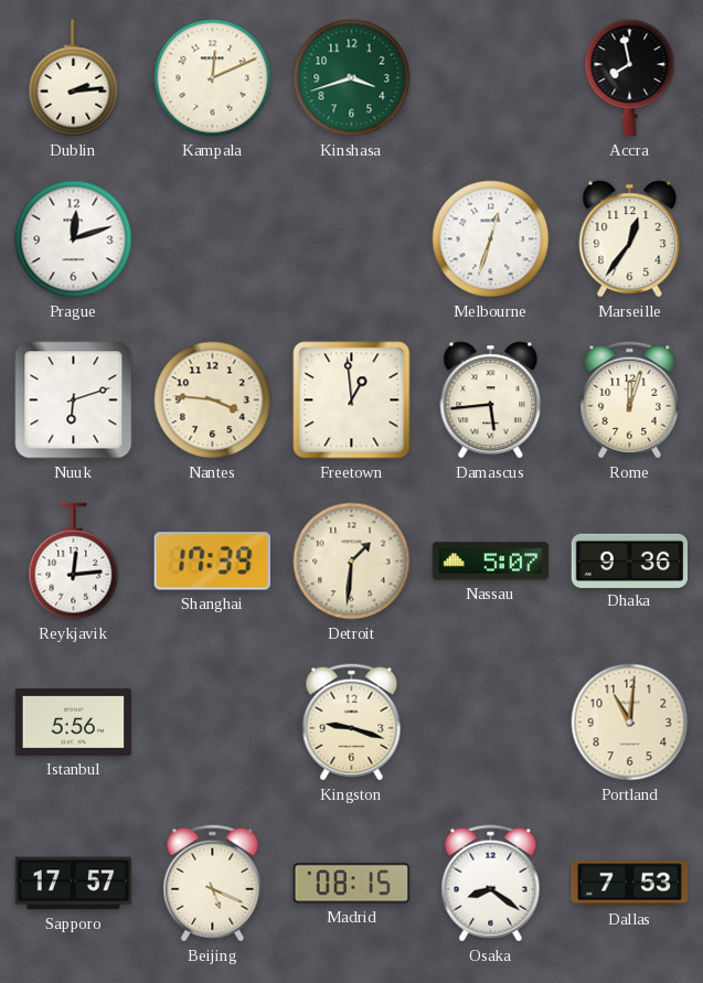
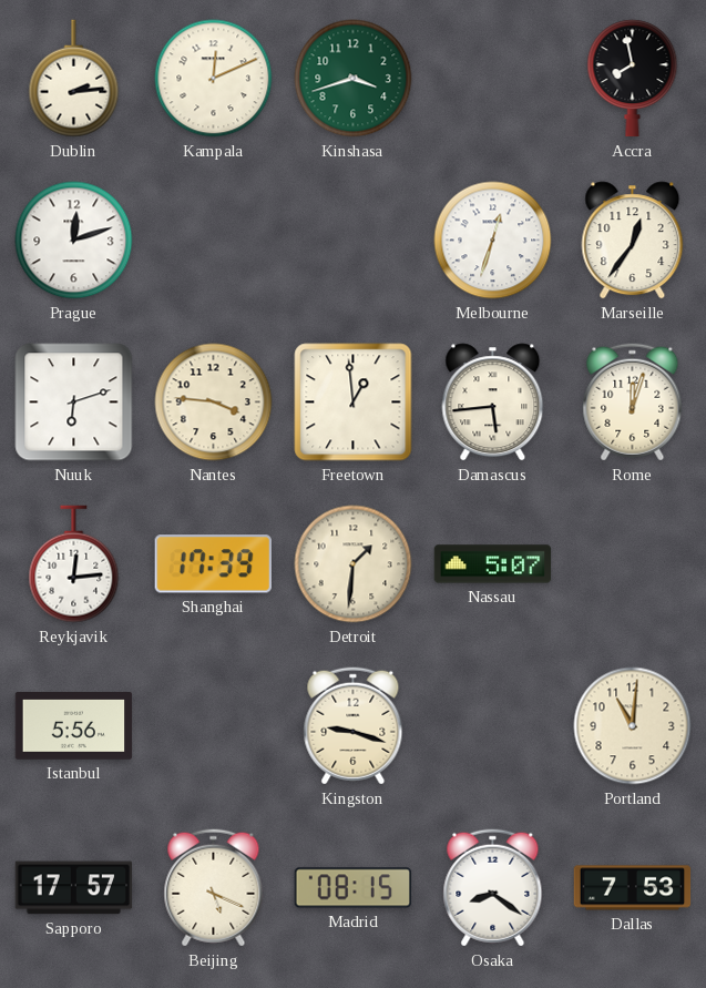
Dhaka: 9:36 -> none (630, 560)
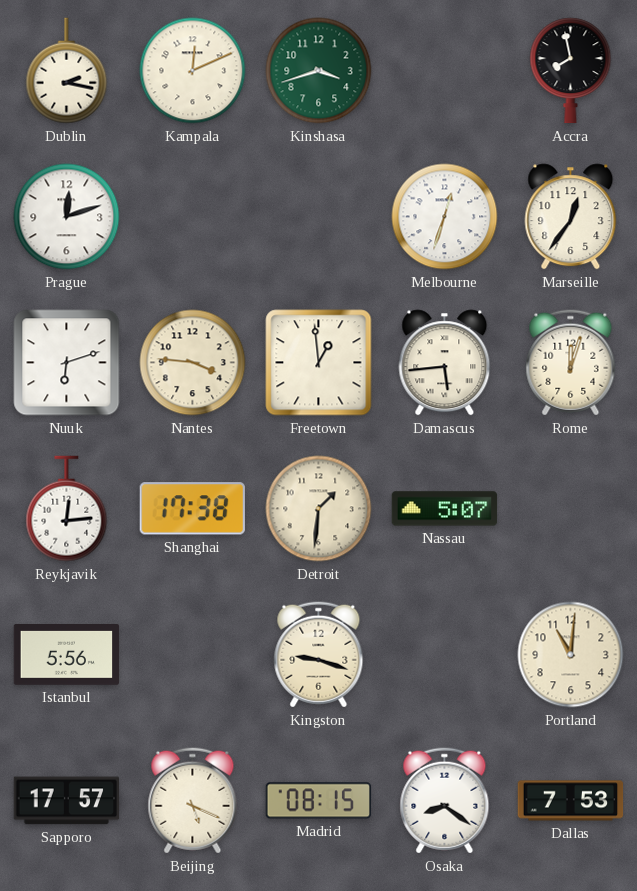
Dublin: 2:14 -> 2:17 (67, 71)
Shanghai: 17:39 -> 17:38 (192, 509)
